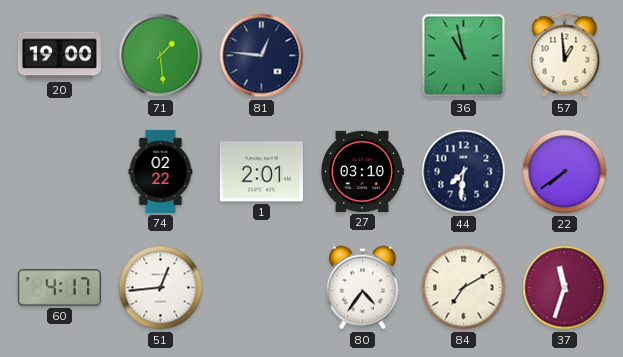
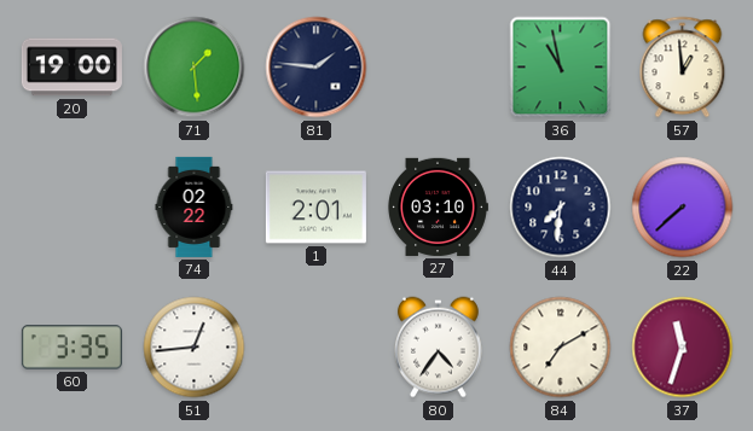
81: 12:46 -> 1:46 (317, 68)
22: 7:39 -> 7:38 (683, 208)
60: 4:17 -> 3:35 (71, 348)
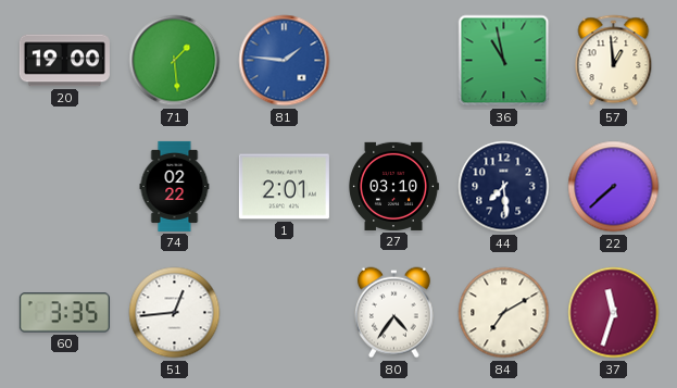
81 dial: navy -> blue (285, 61)
44: 7:31 -> 7:29 (504, 187)
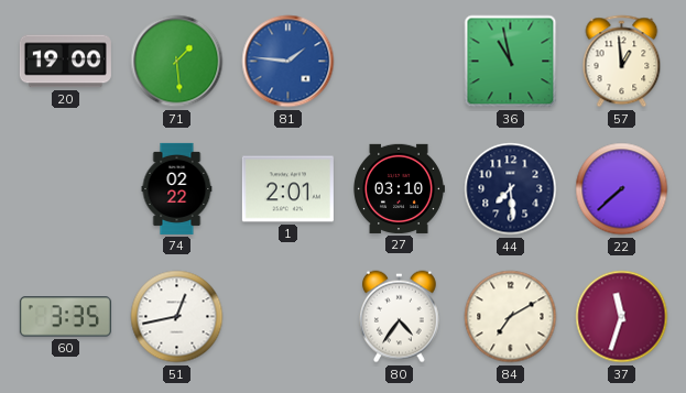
51: 12:44 -> 12:43 (177, 317)
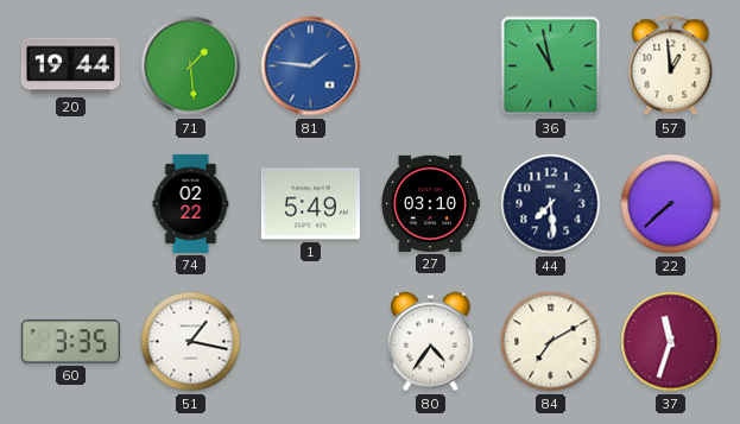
20: 19:00 -> 19:44 (70, 67)
1: 2:01 -> 5:49 (310, 204)
51: 12:43 -> 1:17 (191, 342)
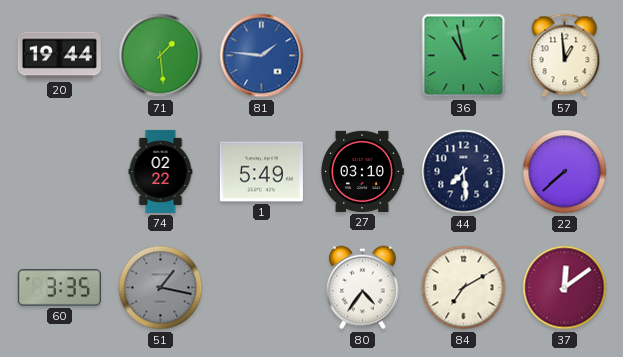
51 dial: white -> grey (161, 288)
37: 11:33 -> 12:09 (565, 288)
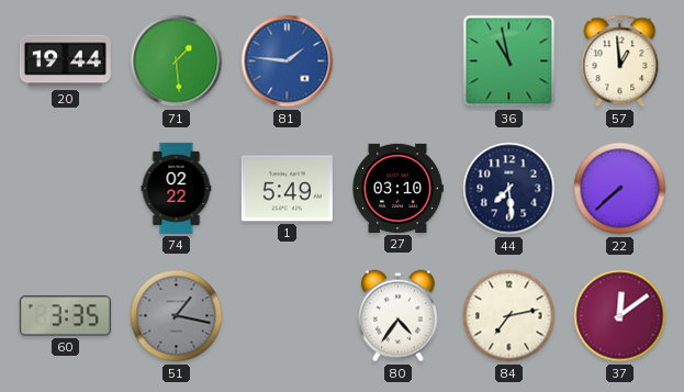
84: 7:10 -> 7:13 (509, 316)
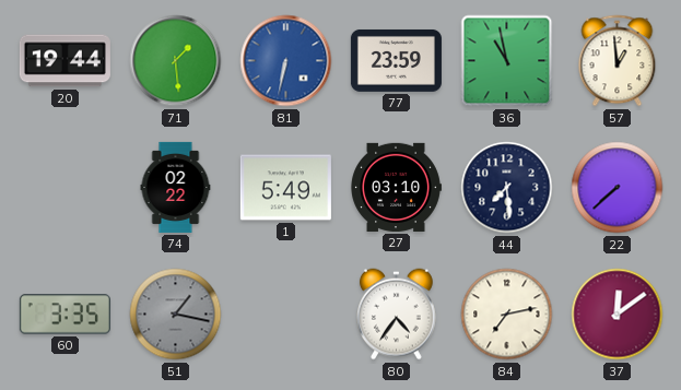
81: 1:46 -> 6:32 (286, 61)
77: none -> 23:59 (396, 60)
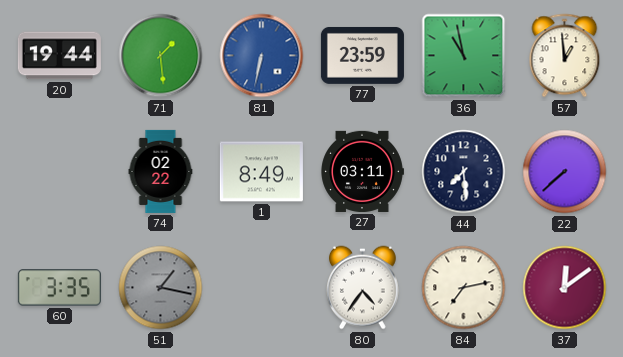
1: 5:49 -> 8:49 (261, 172)
27: 03:10 -> 03:11 (362, 171)
